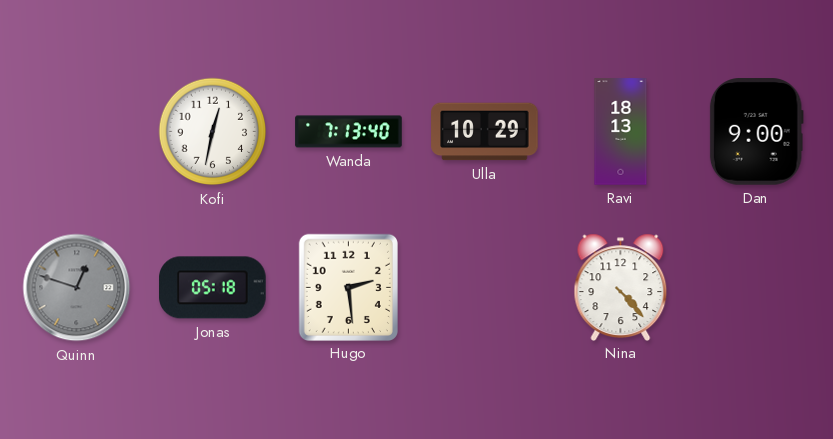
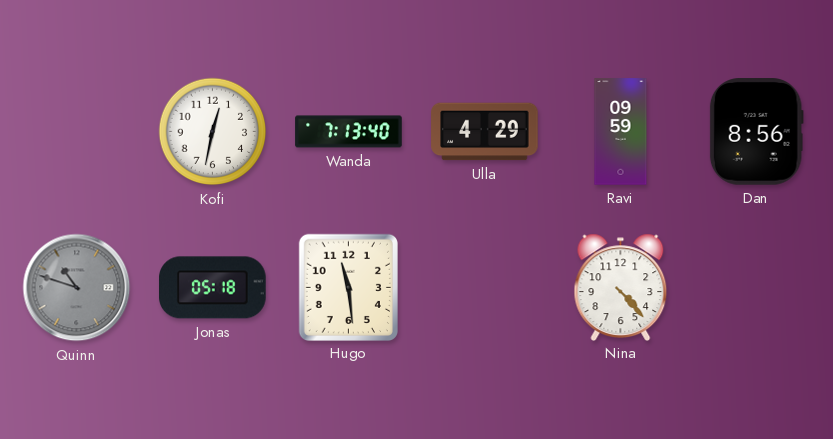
Ulla: 10:29 -> 4:29 (485, 132)
Ravi: 18:13 -> 09:59 (621, 132)
Dan: 9:00 -> 8:56 (756, 132)
Quinn: 12:48 -> 10:48 (77, 288)
Hugo: 2:29 -> 11:29 (348, 287)
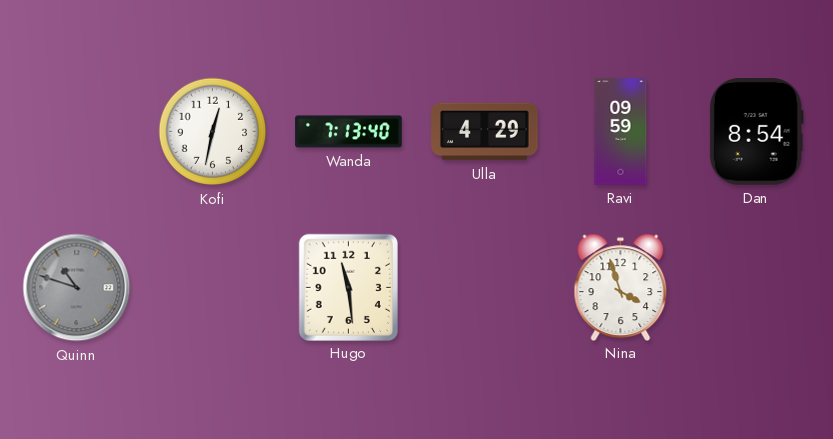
Dan: 8:56 -> 8:54 (756, 132)
Jonas: 05:18 -> none (213, 288)
Nina: 4:23 -> 3:57 (621, 287)
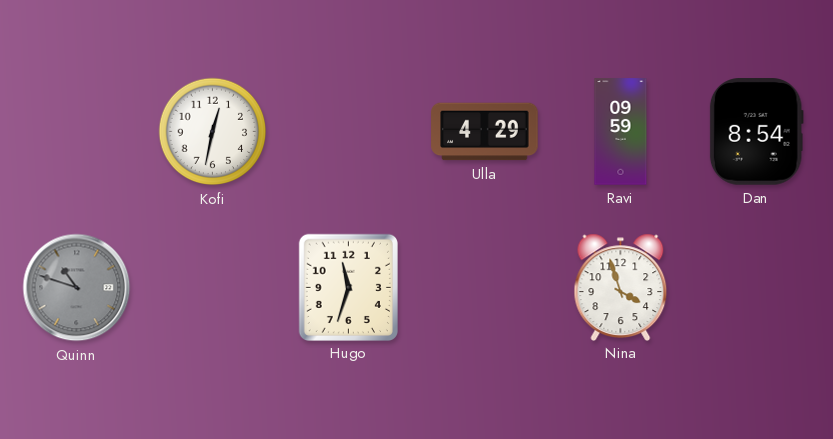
Wanda: 7:13 -> none (349, 132)
Hugo: 11:29 -> 11:33 (348, 287)
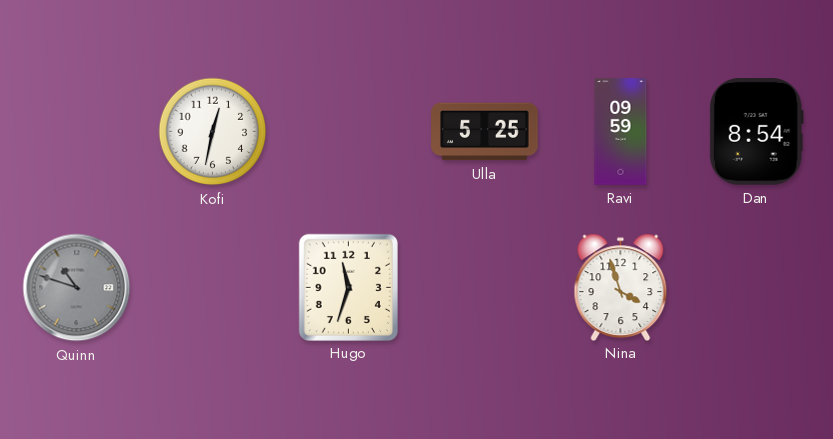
Ulla: 4:29 -> 5:25 (485, 132)
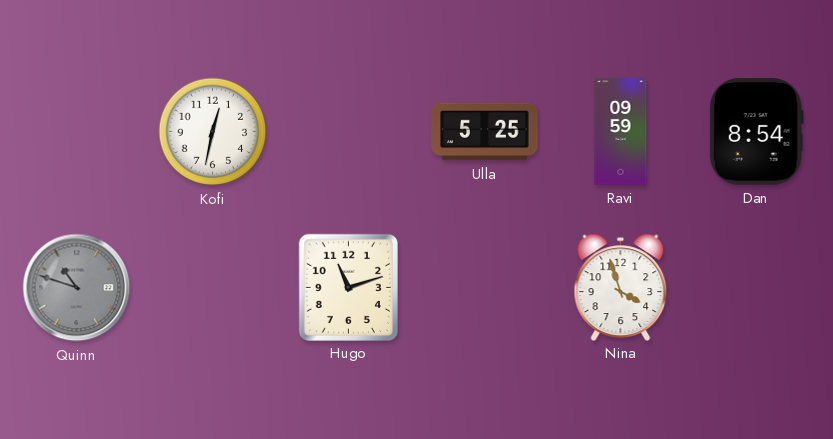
Hugo: 11:33 -> 11:12 (348, 287)
